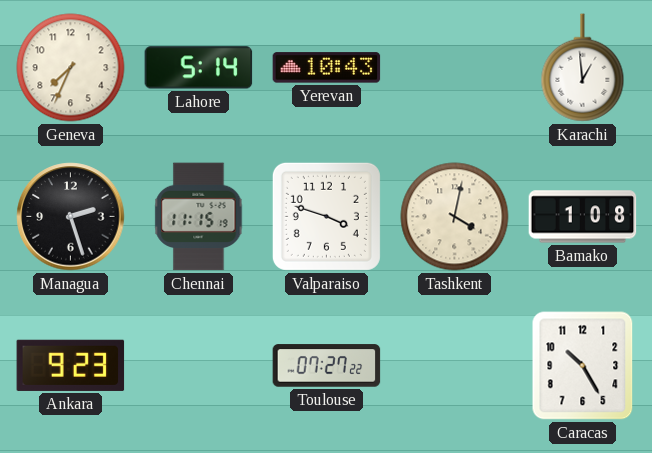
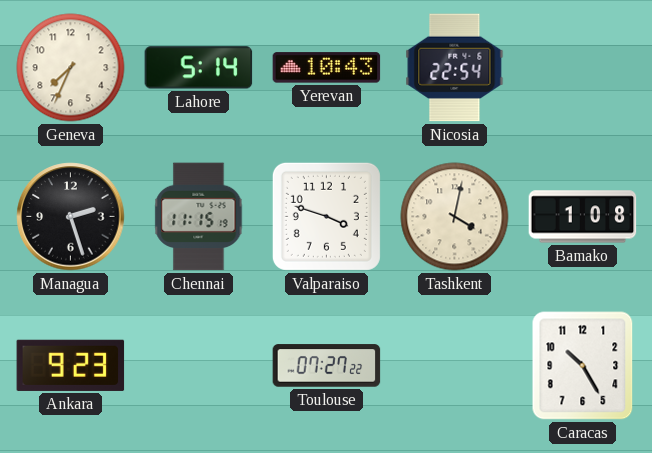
Nicosia: none -> 22:54 (455, 68)
Karachi: 12:59 -> none (583, 68)
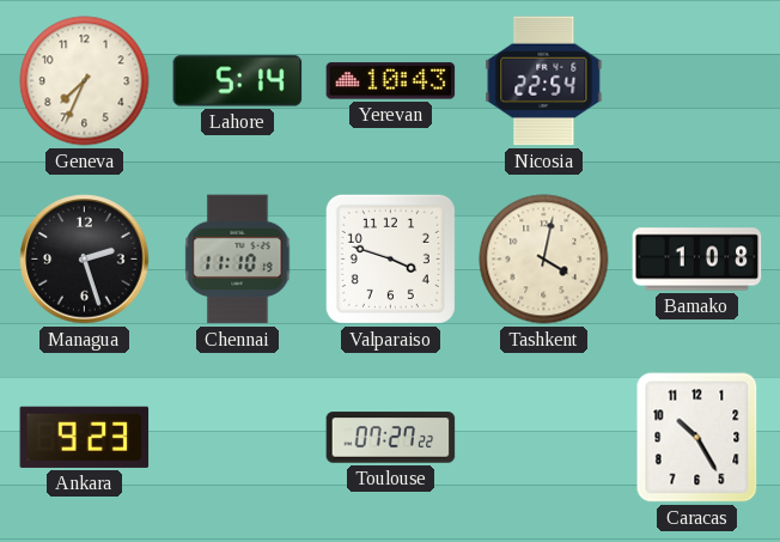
Chennai: 11:15 -> 11:10 (238, 260)
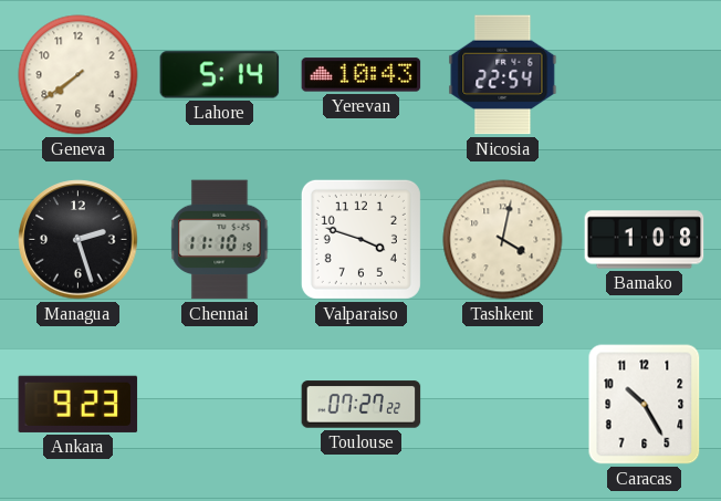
Geneva: 7:34 -> 7:39 (79, 75)
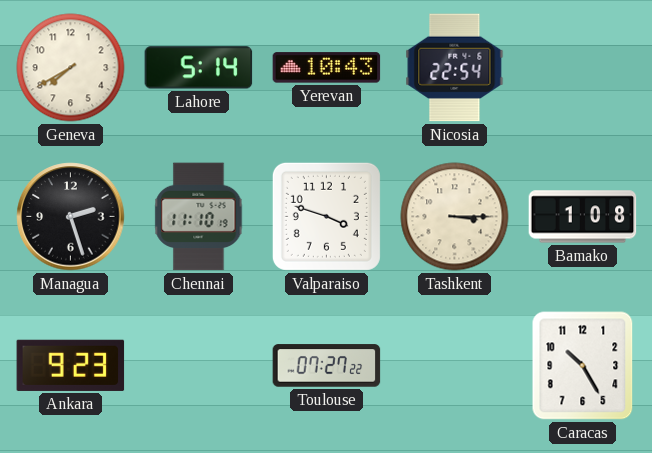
Geneva: 7:39 -> 7:40 (71, 68)
Tashkent: 4:02 -> 3:15 (455, 217)
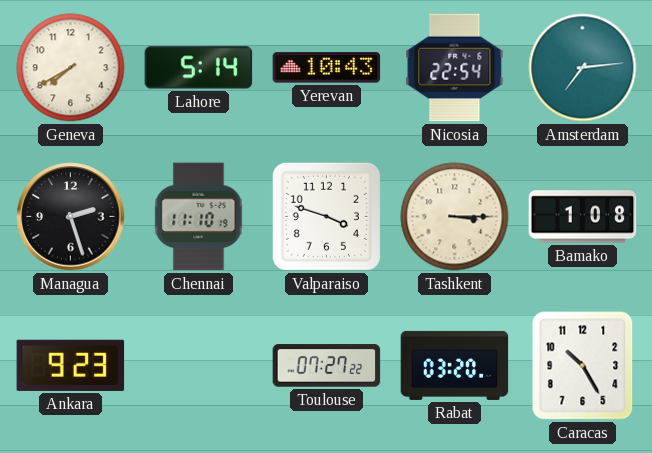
Amsterdam: none -> 7:14 (583, 68)
Rabat: none -> 03:20 (455, 365)
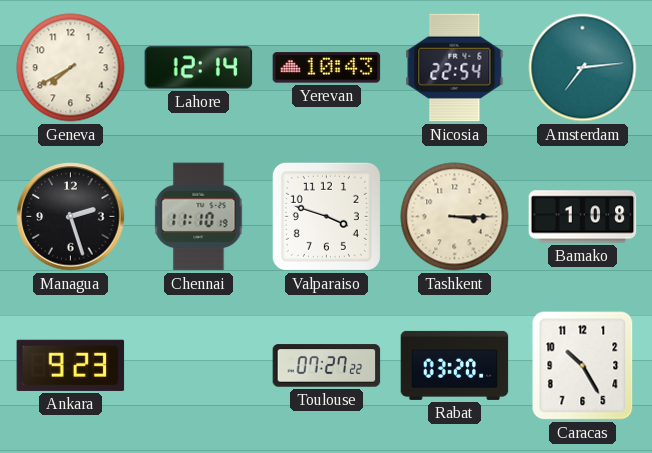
Lahore: 5:14 -> 12:14 (199, 68)
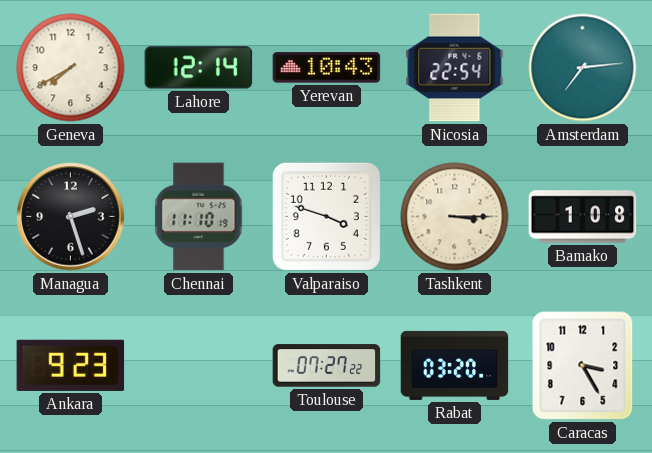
Caracas: 10:25 -> 3:25 (583, 366)
